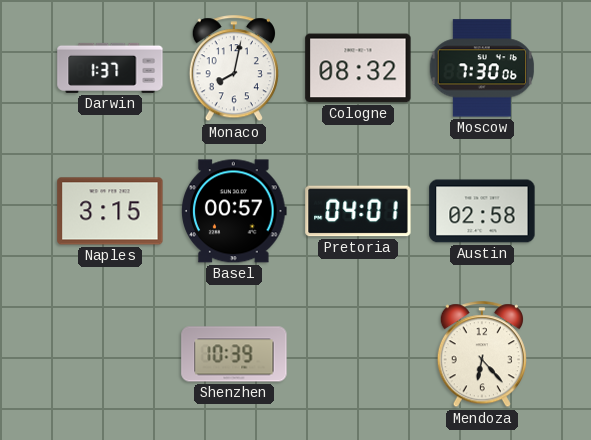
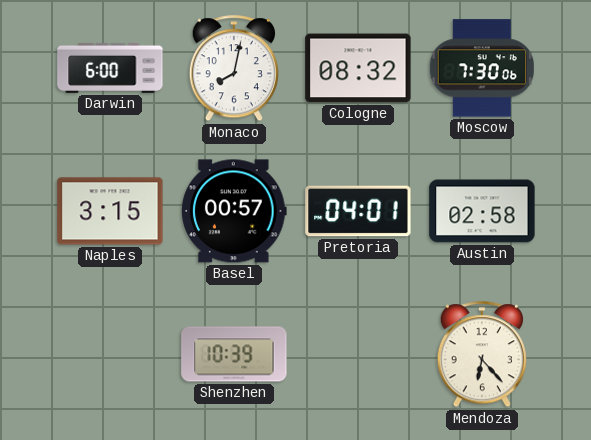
Darwin: 1:37 -> 6:00 (110, 68)
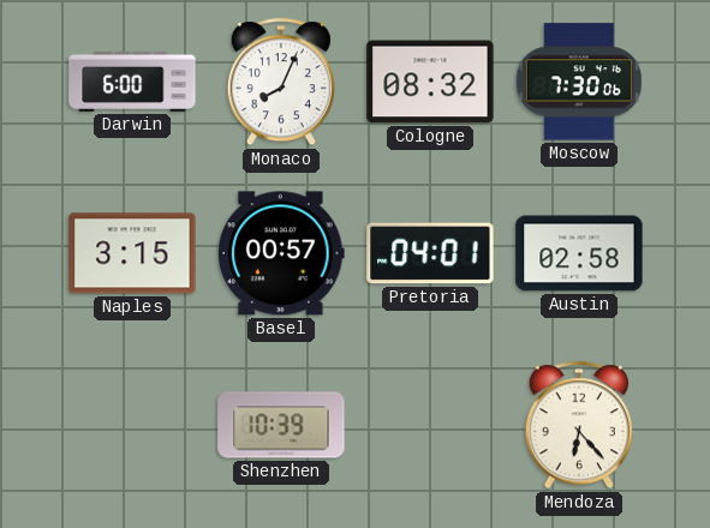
Monaco: 8:02 -> 8:04 (281, 83)
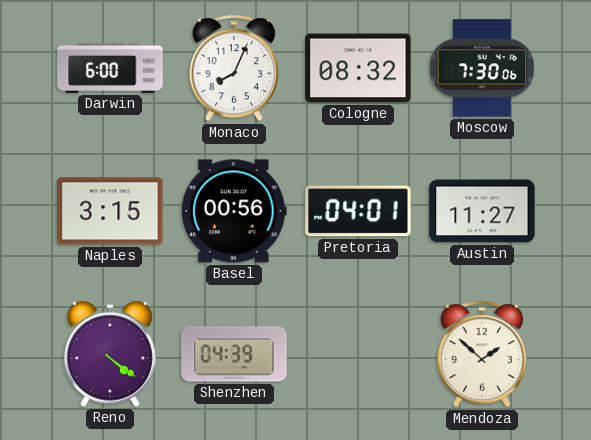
Basel: 00:57 -> 00:56 (234, 211)
Austin: 02:58 -> 11:27 (482, 211)
Reno: none -> 4:21 (110, 354)
Shenzhen: 10:39 -> 04:39 (234, 354)
Mendoza: 6:23 -> 1:52 (482, 355)
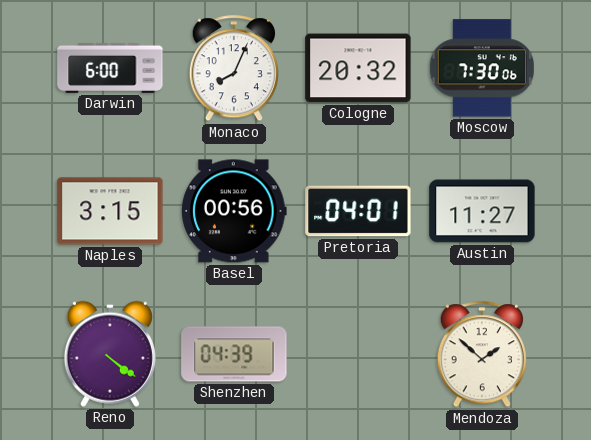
Cologne: 08:32 -> 20:32 (358, 68)
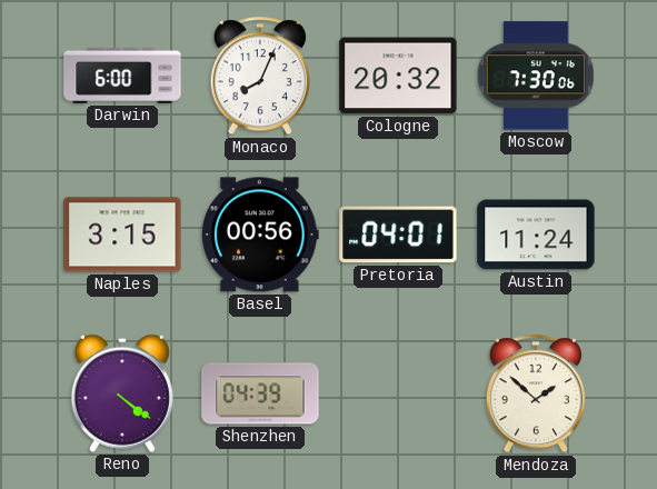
Austin: 11:27 -> 11:24 (536, 234)
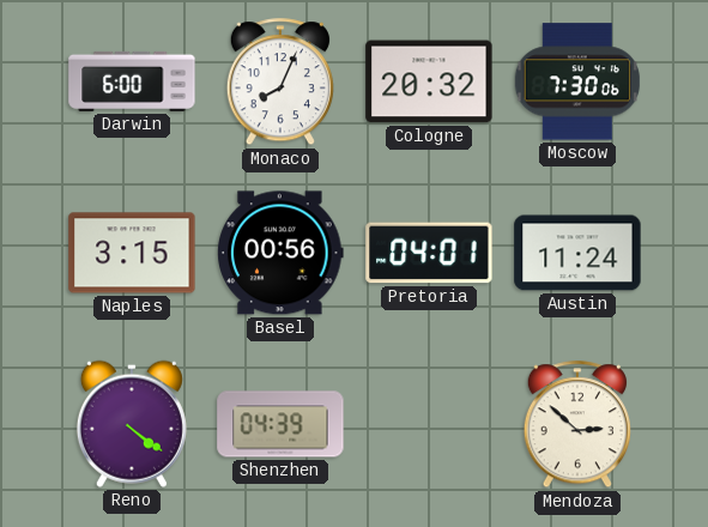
Mendoza: 1:52 -> 2:52 (577, 425)
